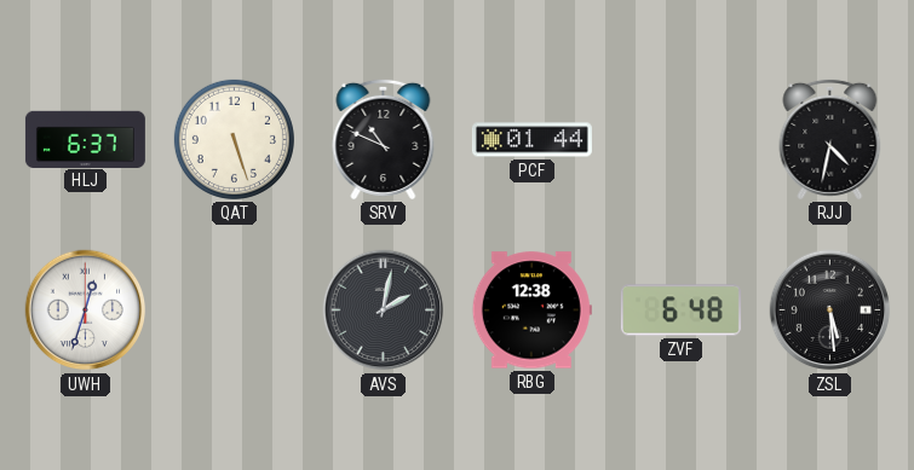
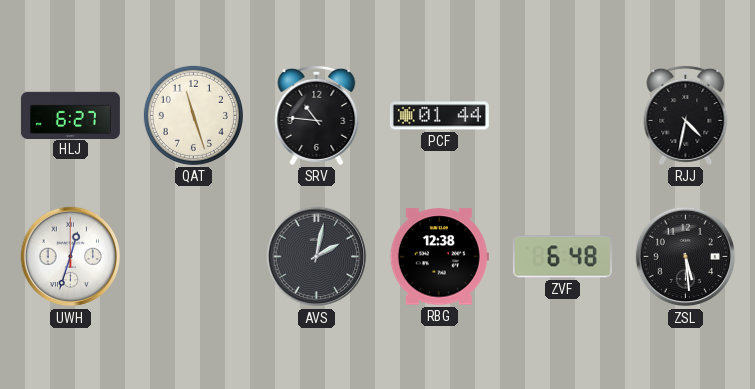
HLJ: 6:37 -> 6:27 (70, 115)
QAT: 5:27 -> 11:27 (193, 115)
SRV: 10:49 -> 10:46 (317, 115)
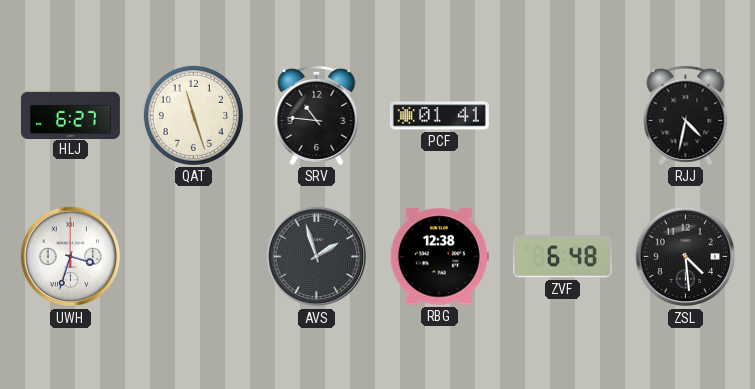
PCF: 01:44 -> 01:41 (439, 116)
UWH: 12:33 -> 3:33 (71, 257)
AVS: 2:02 -> 1:57 (317, 257)
ZSL: 5:29 -> 4:29 (686, 257)
